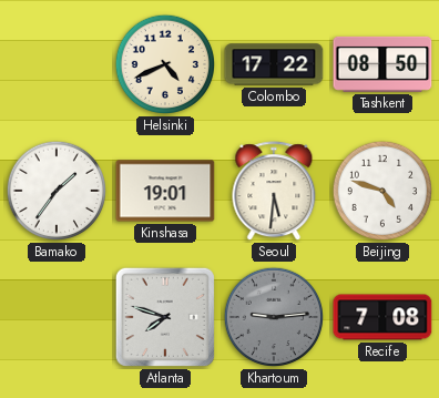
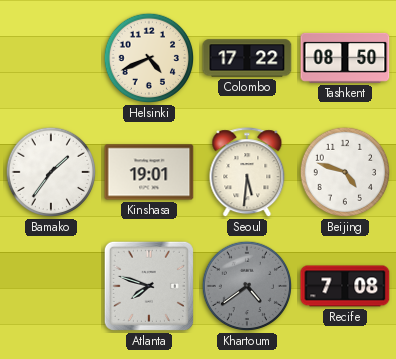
Khartoum: 9:14 -> 4:39 (247, 286)
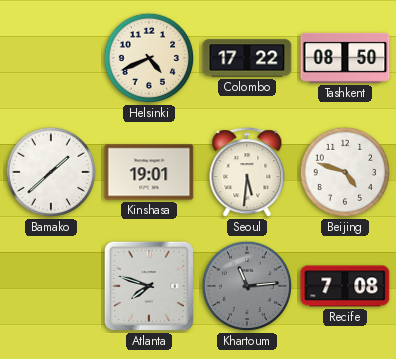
Bamako: 1:36 -> 1:38 (51, 172)
Khartoum: 4:39 -> 11:14 (247, 286)
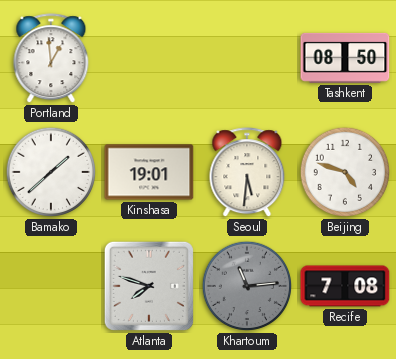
Portland: none -> 12:59 (51, 59)
Helsinki: 4:41 -> none (149, 58)
Colombo: 17:22 -> none (247, 58)
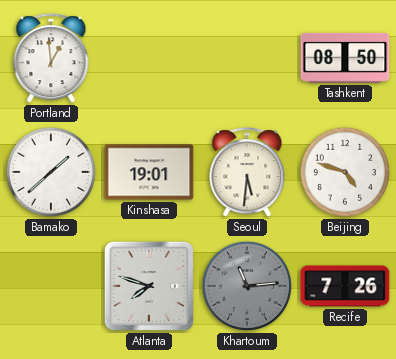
Recife: 7:08 -> 7:26 (345, 286)
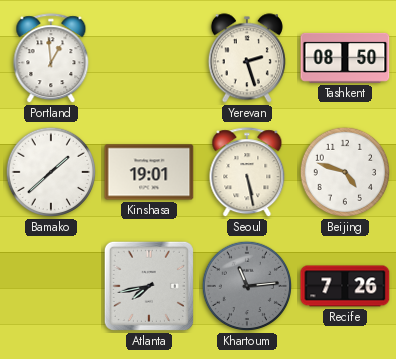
Yerevan: none -> 2:27 (247, 58)
Seoul: 5:31 -> 5:28 (247, 173)
Atlanta: 7:48 -> 7:43 (149, 286)
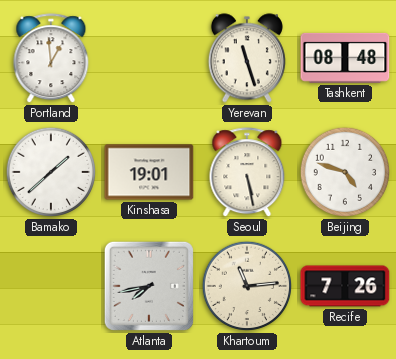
Yerevan: 2:27 -> 11:27 (247, 58)
Tashkent: 08:50 -> 08:48 (345, 58)
Khartoum dial: grey -> cream (247, 286)
